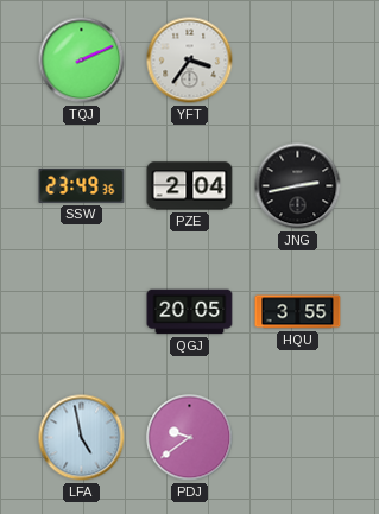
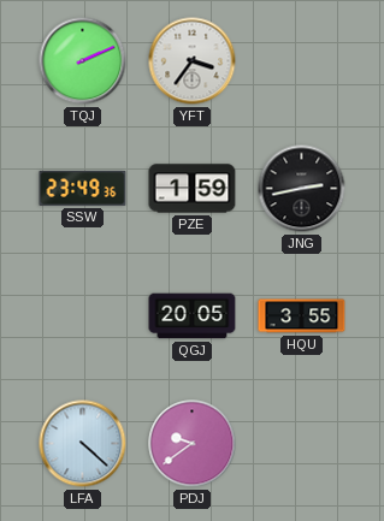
PZE: 2:04 -> 1:59 (193, 189)
LFA: 4:58 -> 4:22 (83, 444)
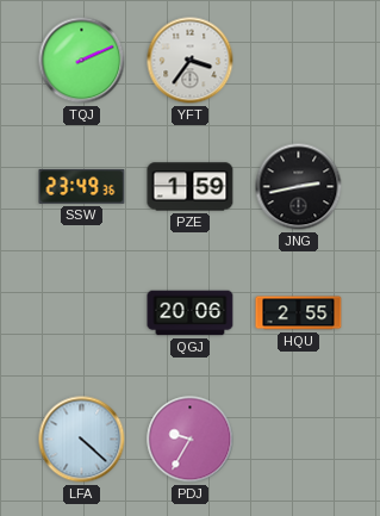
QGJ: 20:05 -> 20:06 (191, 313)
HQU: 3:55 -> 2:55 (299, 313)
PDJ: 9:39 -> 9:35 (191, 440)
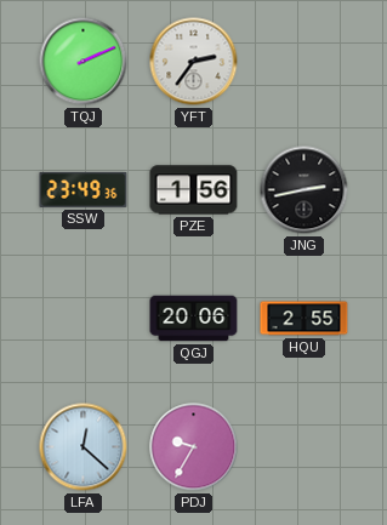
YFT: 3:36 -> 2:36 (194, 62)
PZE: 1:59 -> 1:56 (194, 190)
LFA: 4:22 -> 12:22 (84, 447)
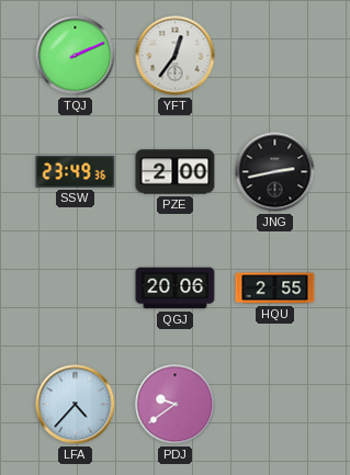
YFT: 2:36 -> 12:36 (176, 56)
PZE: 1:56 -> 2:00 (176, 172)
LFA: 12:22 -> 4:37 (76, 405)
PDJ: 9:35 -> 9:39 (176, 405)
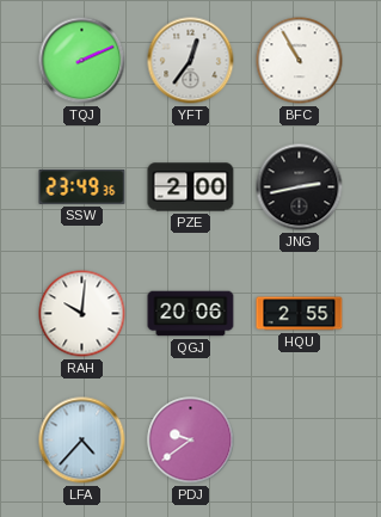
BFC: none -> 10:55 (300, 61)
RAH: none -> 10:01 (82, 314)
